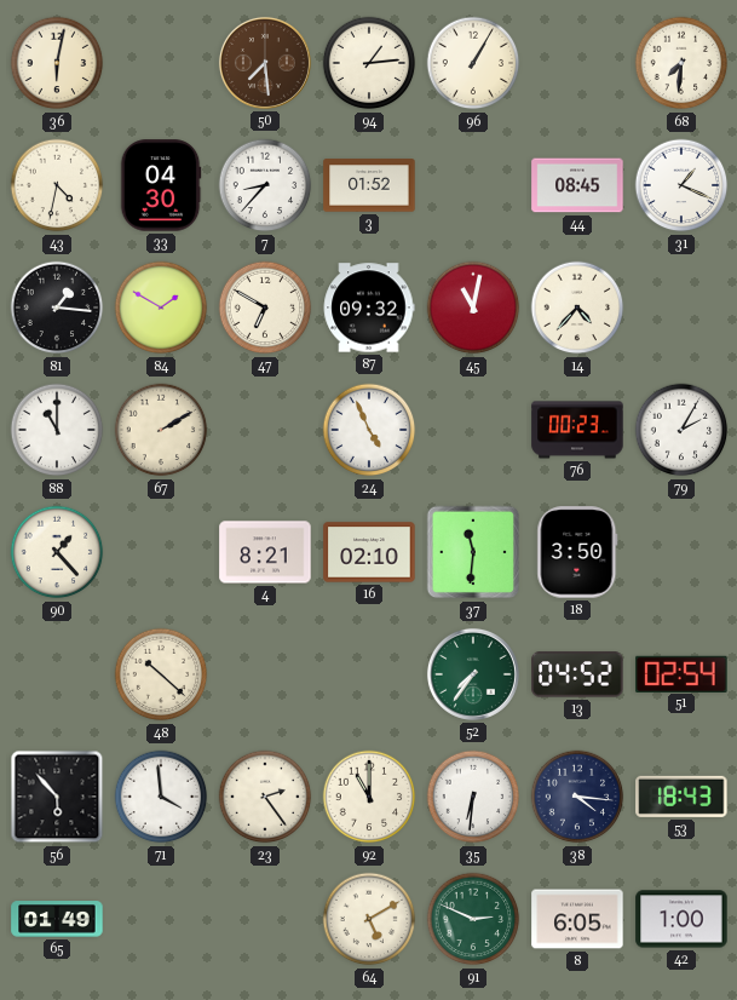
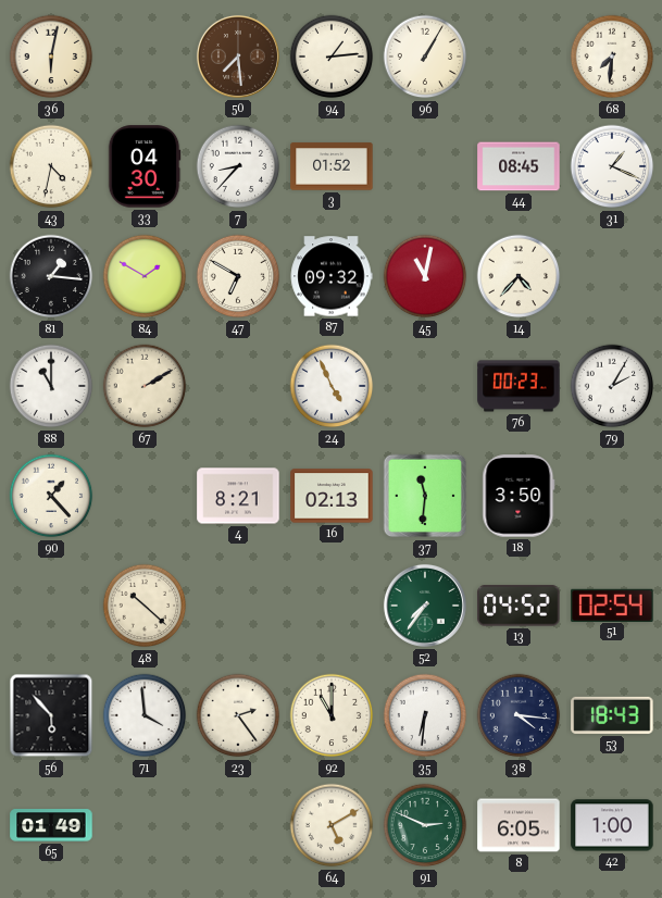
16: 02:10 -> 02:13 (332, 496)
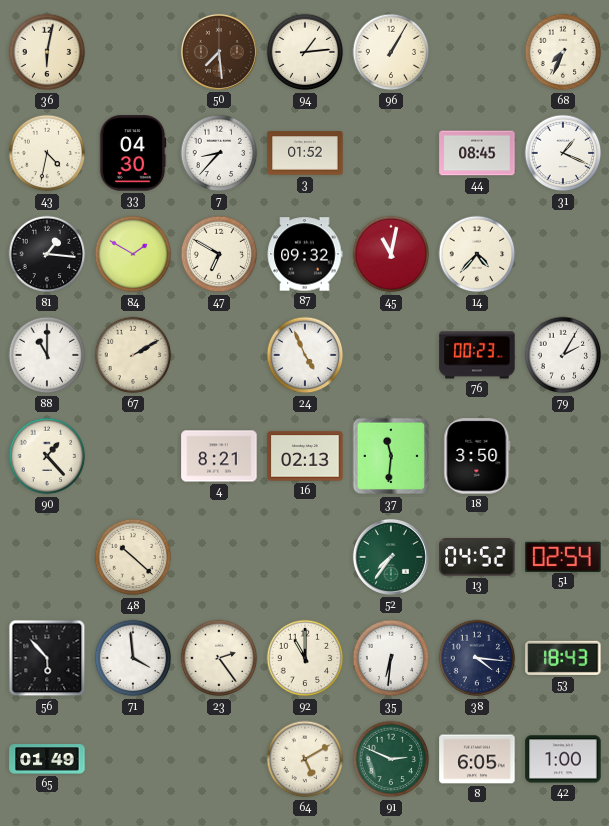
68: 7:31 -> 7:34 (563, 52)
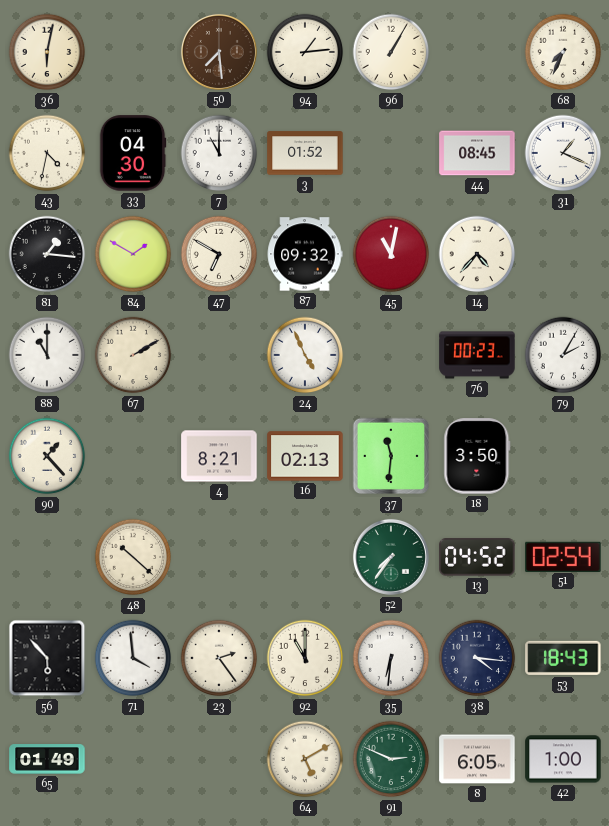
7: 8:37 -> 11:00 (219, 153)
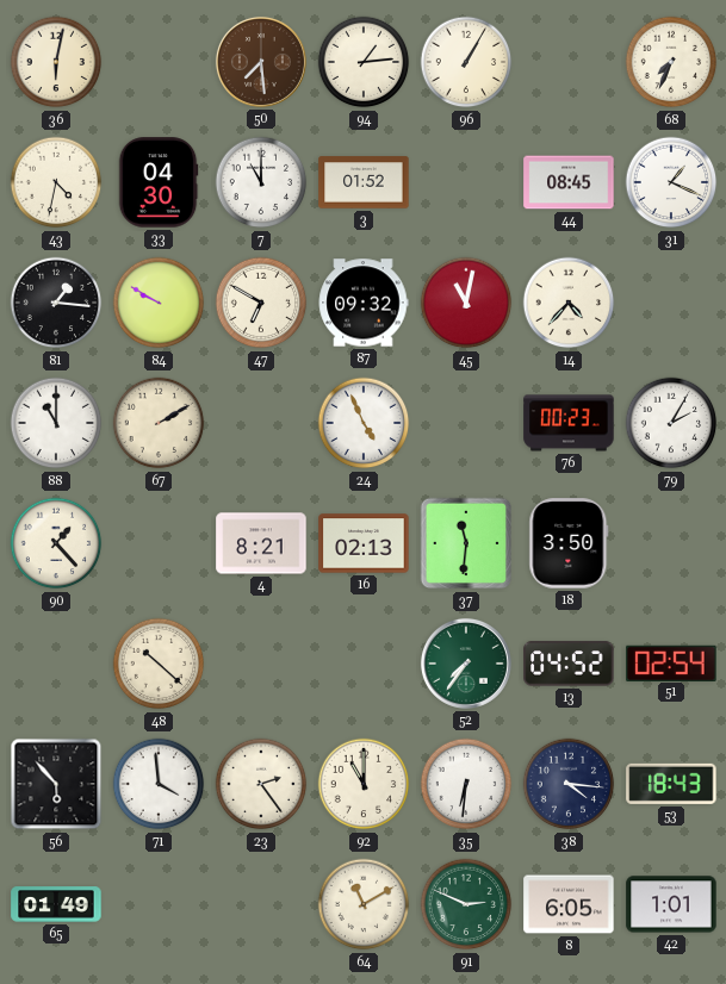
84: 1:50 -> 9:50 (159, 303)
64: 5:10 -> 11:10 (364, 904)
42: 1:00 -> 1:01 (671, 904)
